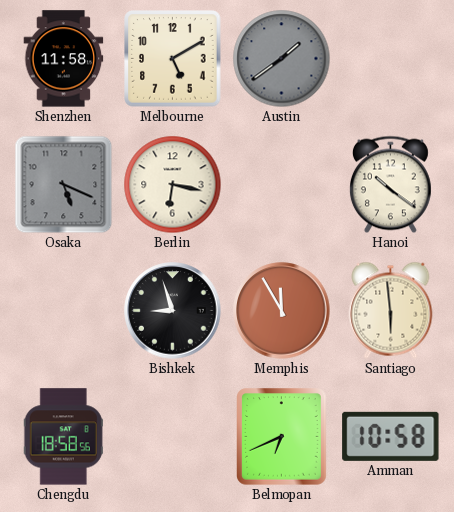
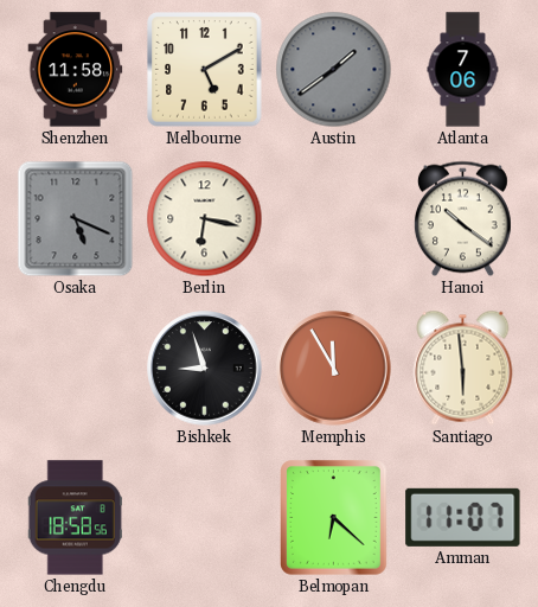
Atlanta: none -> 7:06 (463, 70)
Belmopan: 6:41 -> 6:22 (334, 518)
Amman: 10:58 -> 11:07 (463, 517)
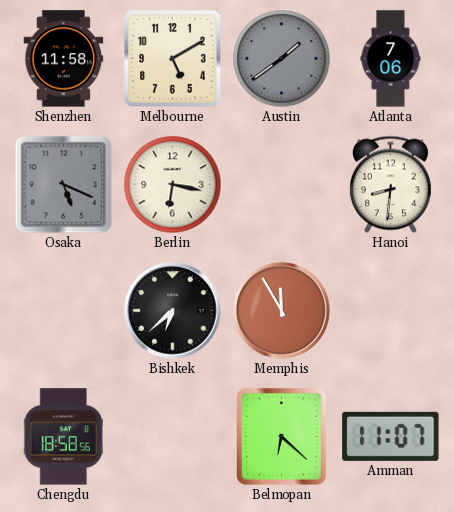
Hanoi: 10:21 -> 8:31 (390, 185)
Bishkek: 8:57 -> 6:38 (173, 311)
Santiago: 5:59 -> none (463, 368)
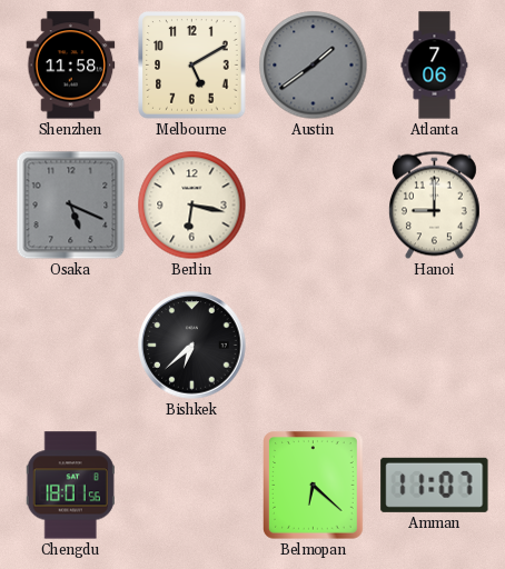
Hanoi: 8:31 -> 9:00 (434, 206)
Memphis: 11:55 -> none (282, 311)
Chengdu: 18:58 -> 18:01 (70, 486)
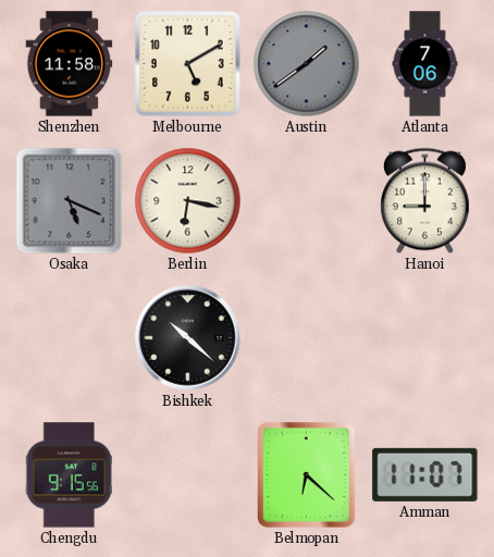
Bishkek: 6:38 -> 10:22 (188, 338)
Chengdu: 18:01 -> 9:15 (69, 475)
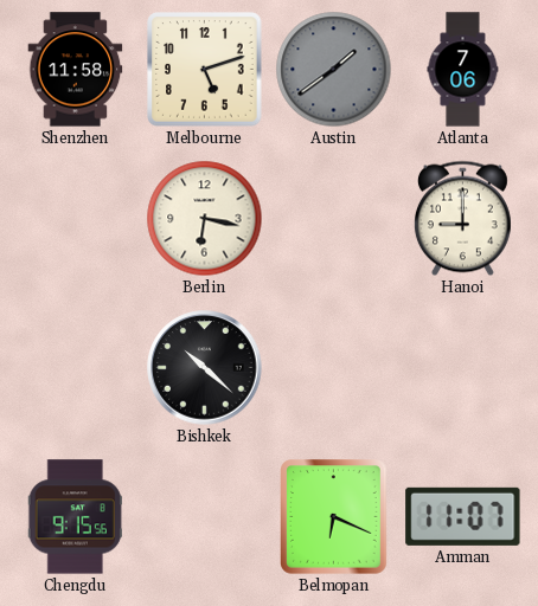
Melbourne: 5:10 -> 5:12 (205, 70)
Osaka: 5:19 -> none (70, 201)
Belmopan: 6:22 -> 6:19 (334, 517)
